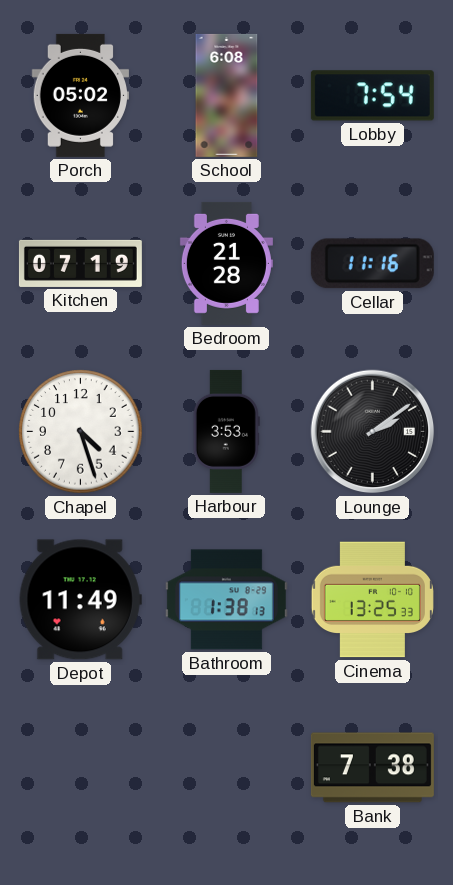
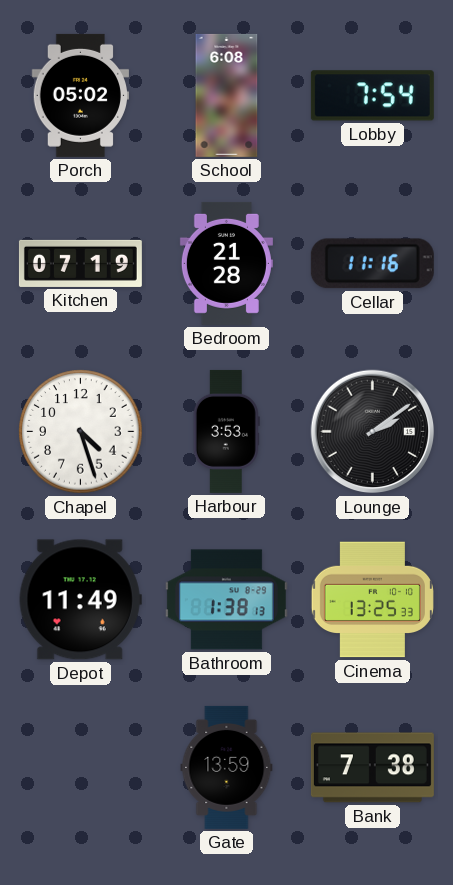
Gate: none -> 13:59 (227, 767)
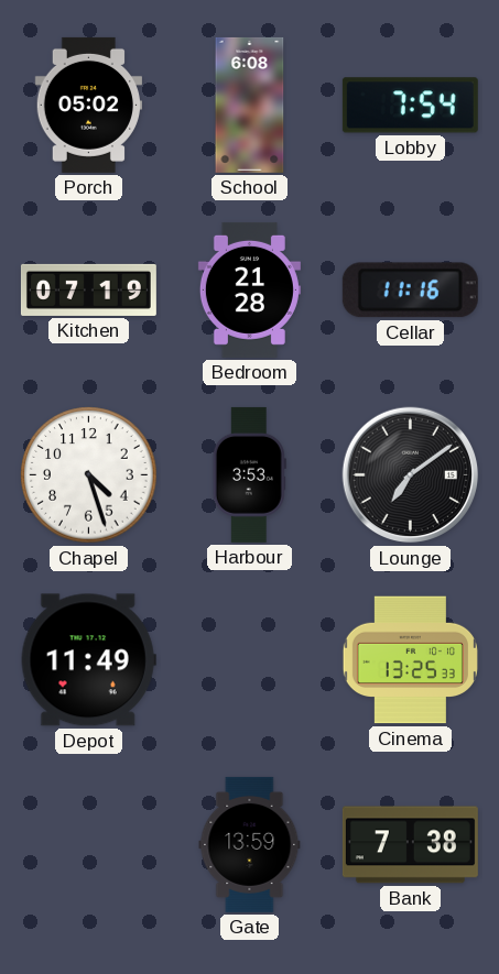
Lounge: 2:09 -> 7:09 (411, 475)
Bathroom: 1:38 -> none (226, 600)
